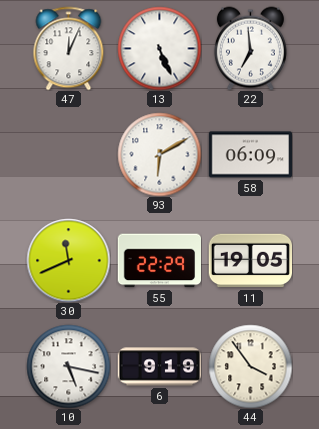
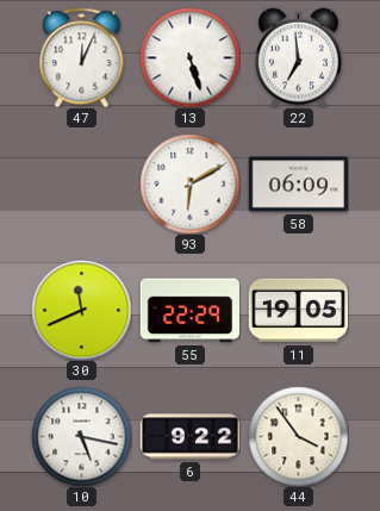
13: 5:26 -> 5:27 (189, 57)
6: 9:19 -> 9:22 (189, 437)
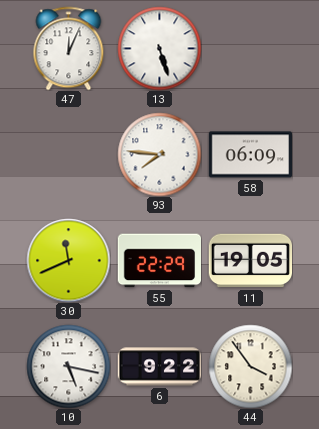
22: 6:59 -> none (298, 57)
93: 6:10 -> 7:46 (159, 154)
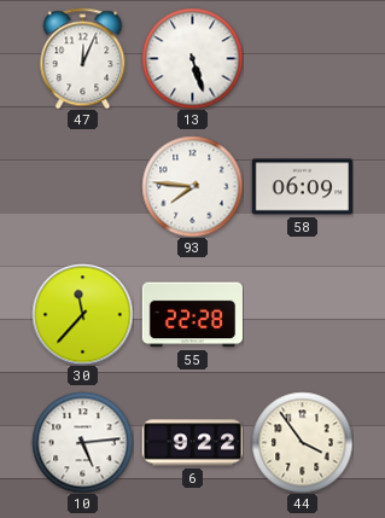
30: 11:41 -> 11:37 (82, 314)
55: 22:29 -> 22:28 (192, 315)
11: 19:05 -> none (250, 261)
10: 5:17 -> 5:14 (82, 442)
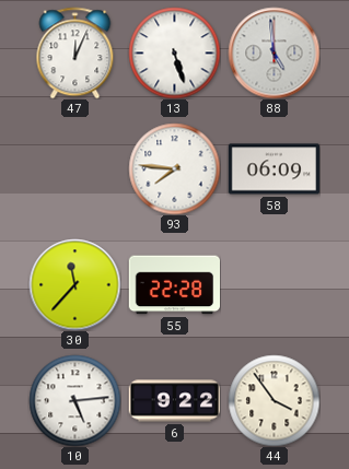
88: none -> 4:59 (274, 52)
